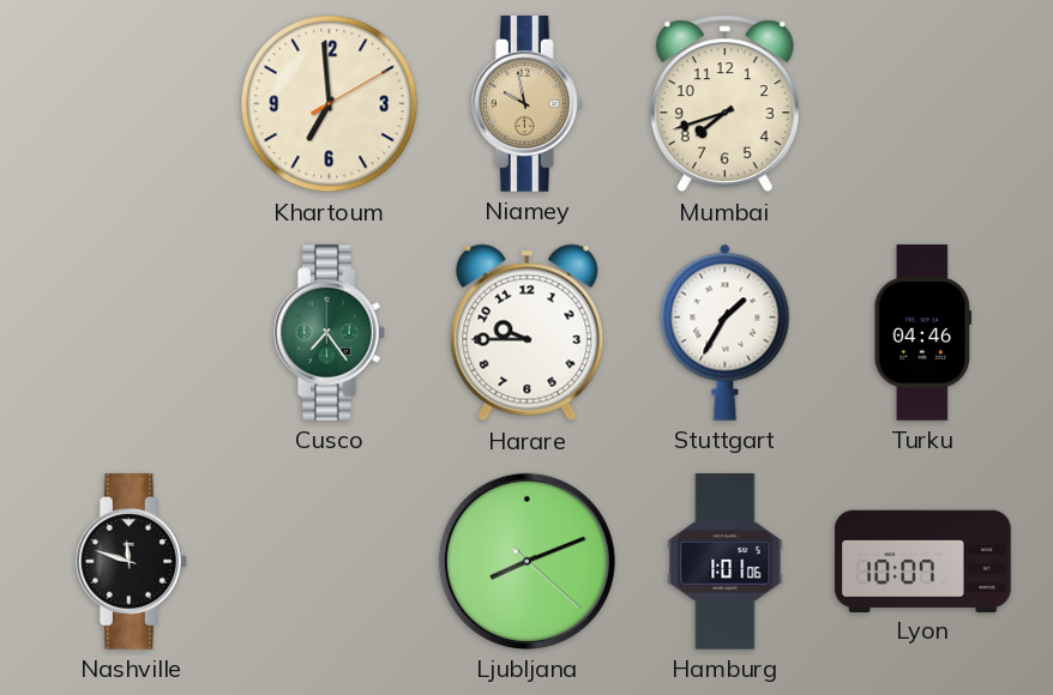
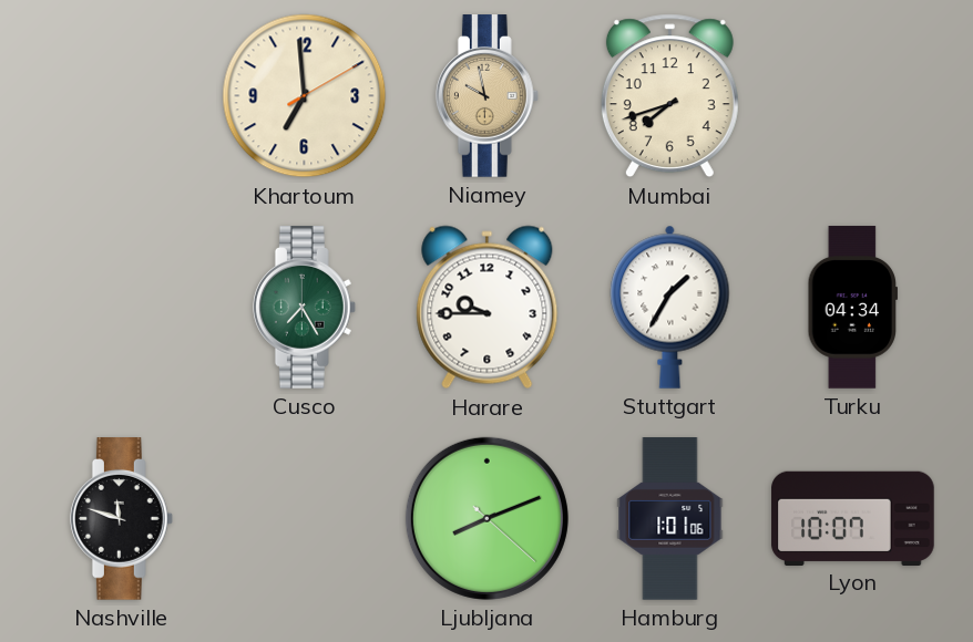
Cusco: 7:24 -> 7:25 (304, 308)
Turku: 04:46 -> 04:34 (852, 308)
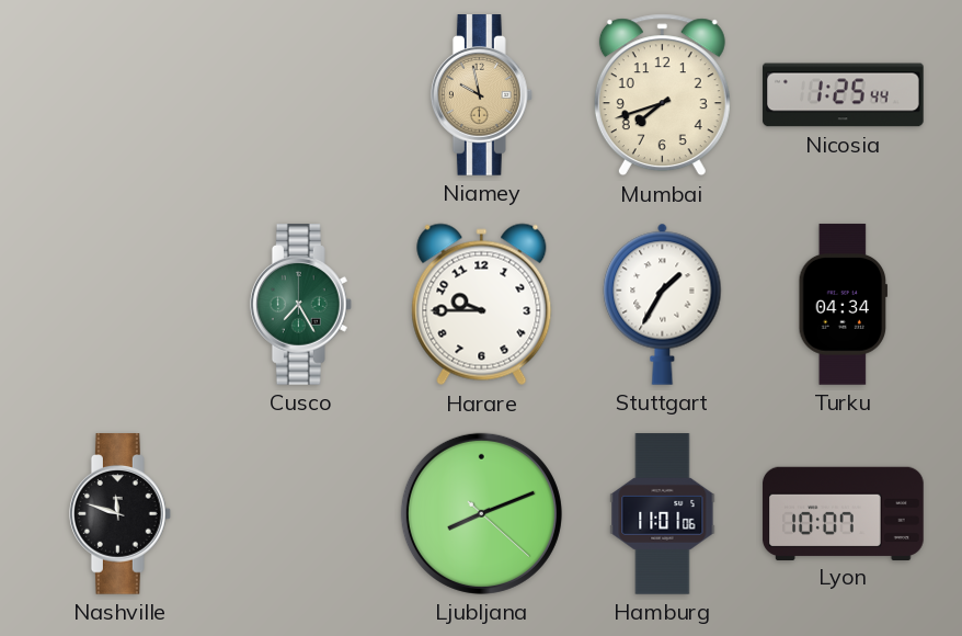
Khartoum: 6:59 -> none (305, 96)
Nicosia: none -> 1:25 (844, 95)
Hamburg: 1:01 -> 11:01 (663, 514)
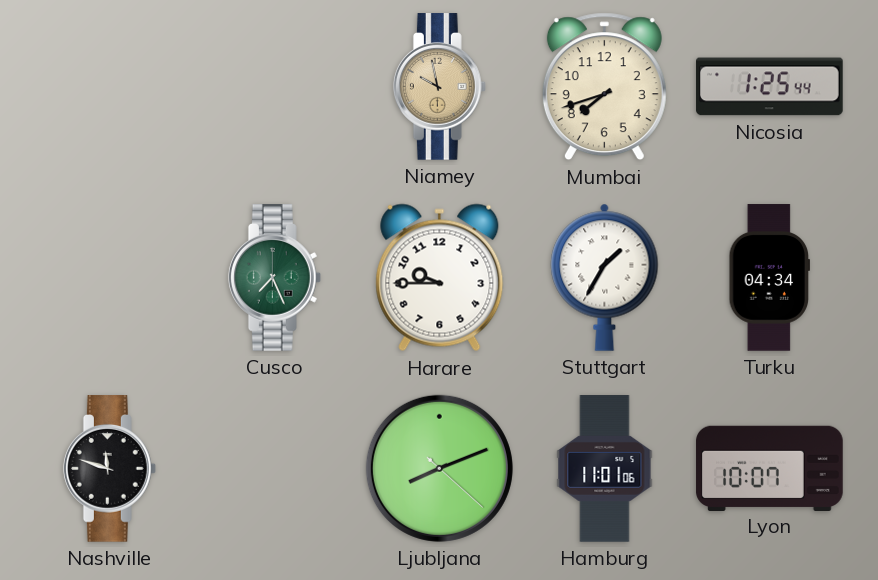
Cusco: 7:25 -> 7:26 (274, 278)
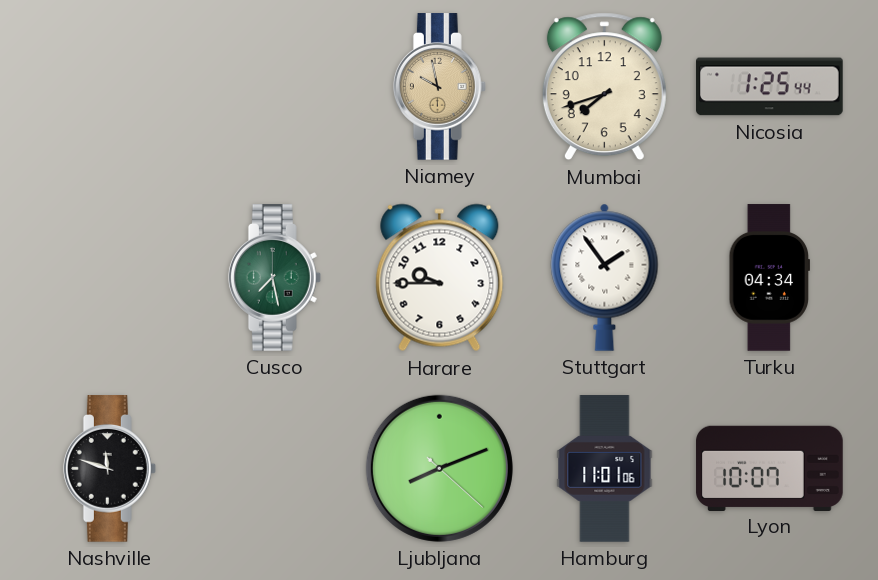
Cusco: 7:26 -> 7:28 (274, 278)
Stuttgart: 1:35 -> 1:54 (605, 277)
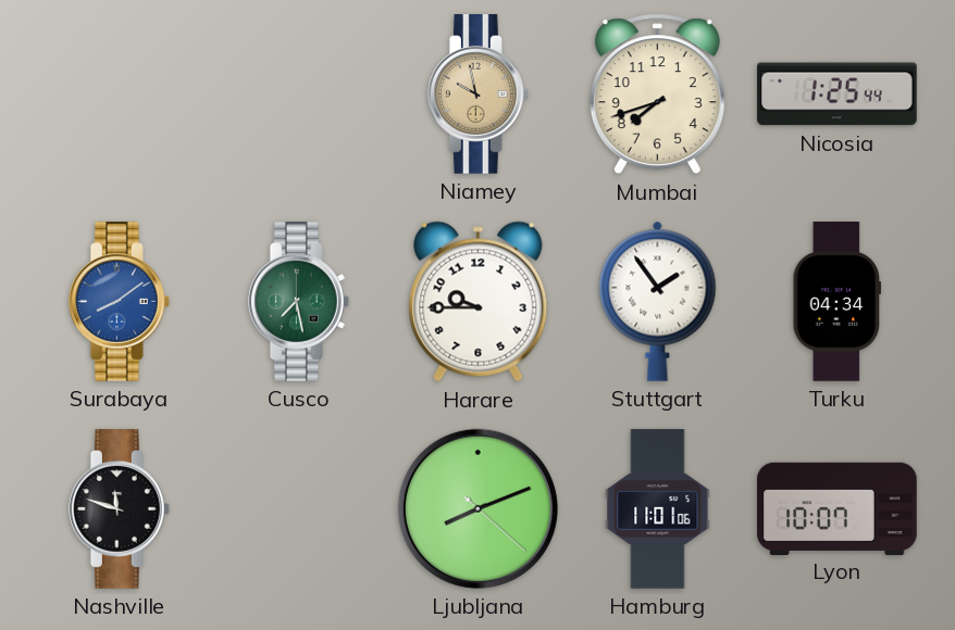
Surabaya: none -> 8:09 (119, 302)
